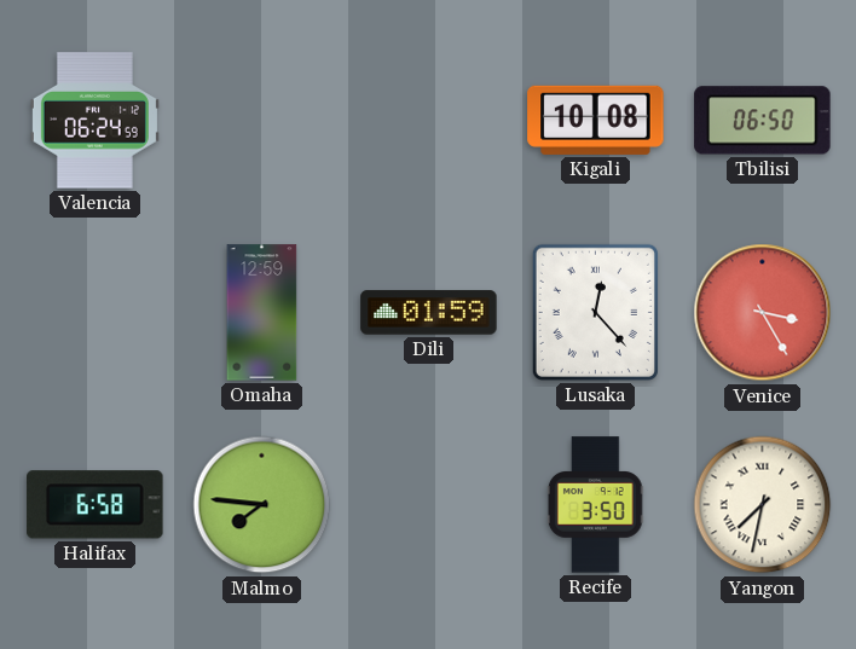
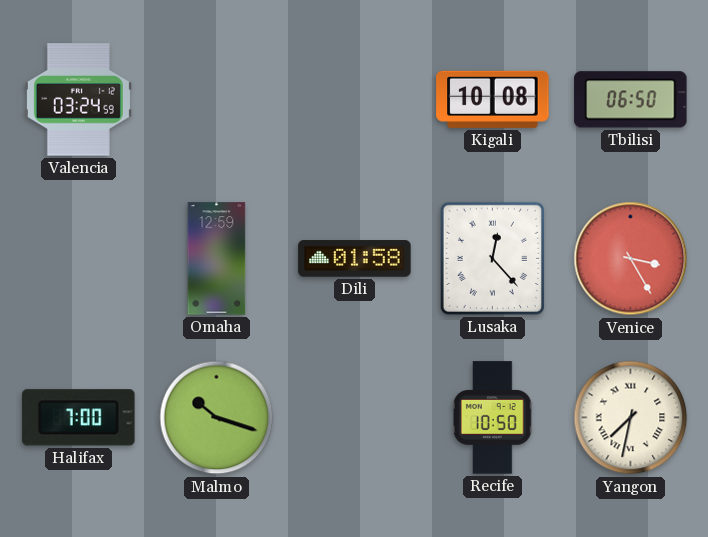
Valencia: 06:24 -> 03:24 (78, 100)
Dili: 01:59 -> 01:58 (355, 259)
Halifax: 6:58 -> 7:00 (79, 418)
Malmo: 7:46 -> 10:18 (217, 418)
Recife: 3:50 -> 10:50 (492, 418)
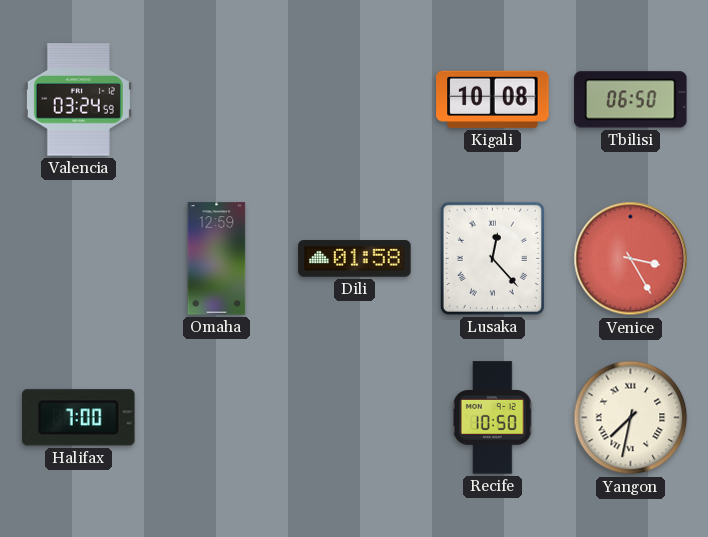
Malmo: 10:18 -> none (217, 418)
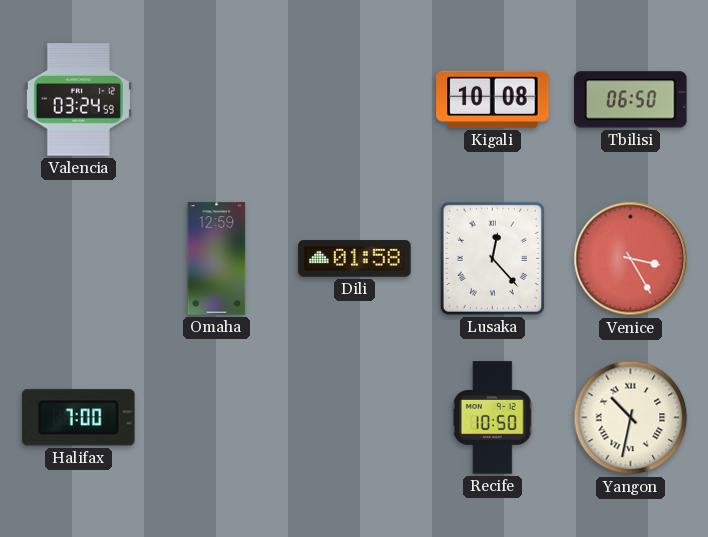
Yangon: 7:32 -> 10:32 (631, 418)
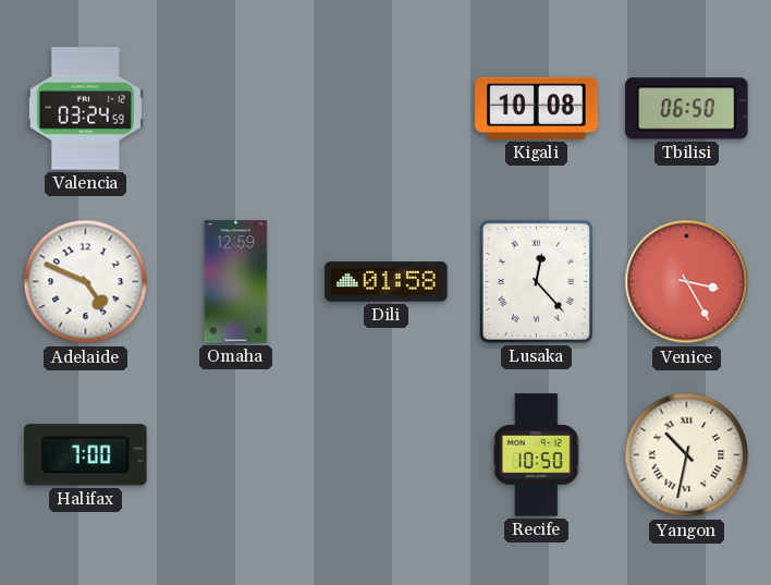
Adelaide: none -> 4:49 (86, 282)
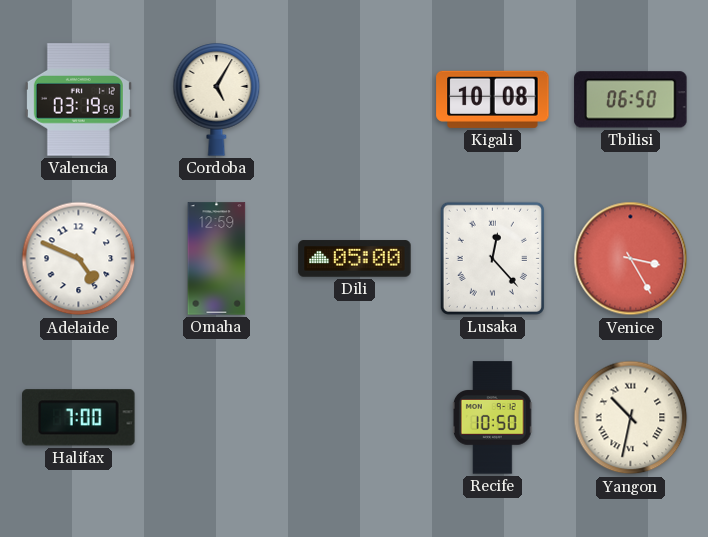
Valencia: 03:24 -> 03:19 (78, 100)
Cordoba: none -> 5:05 (217, 100)
Dili: 01:58 -> 05:00 (355, 259)
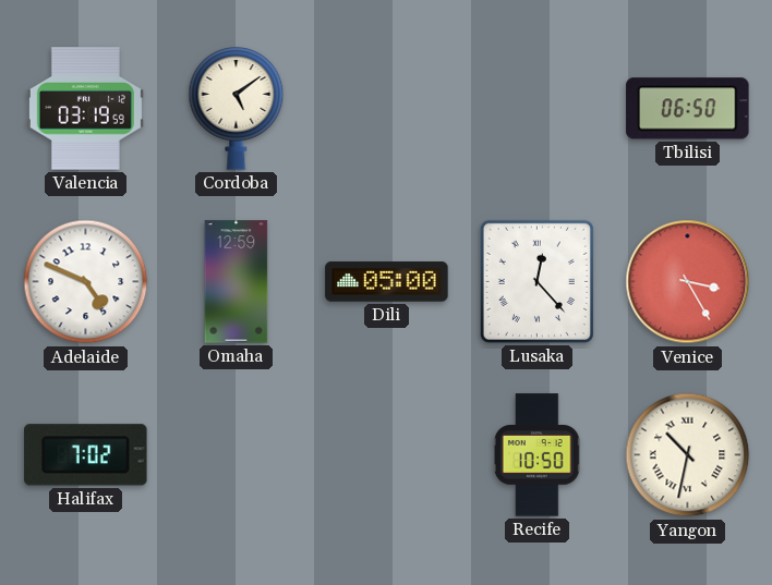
Cordoba: 5:05 -> 5:09 (237, 109)
Kigali: 10:08 -> none (493, 99)
Halifax: 7:00 -> 7:02 (86, 455)
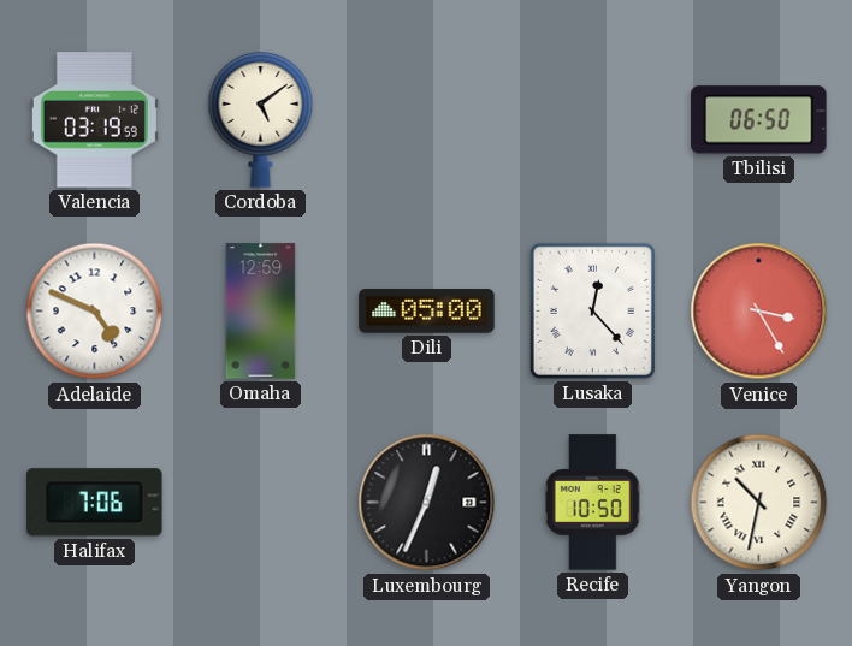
Halifax: 7:02 -> 7:06 (95, 503)
Luxembourg: none -> 12:34 (427, 503)
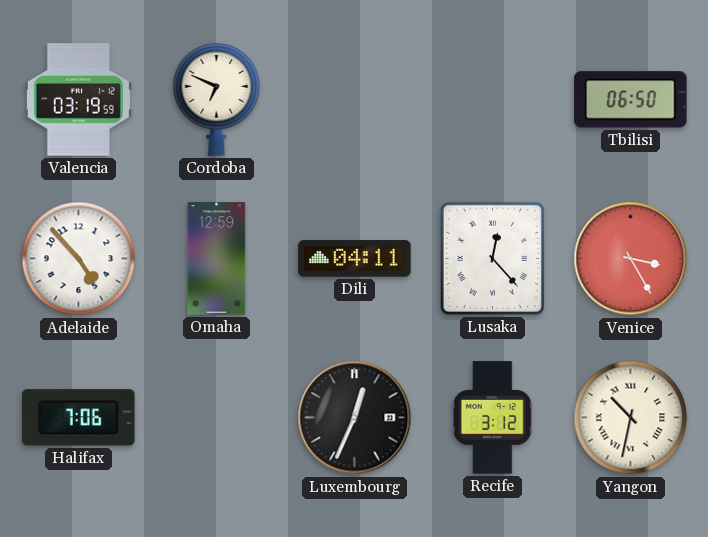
Cordoba: 5:09 -> 6:49 (217, 100)
Adelaide: 4:49 -> 4:53 (79, 259)
Dili: 05:00 -> 04:11 (355, 259)
Recife: 10:50 -> 3:12 (492, 418)
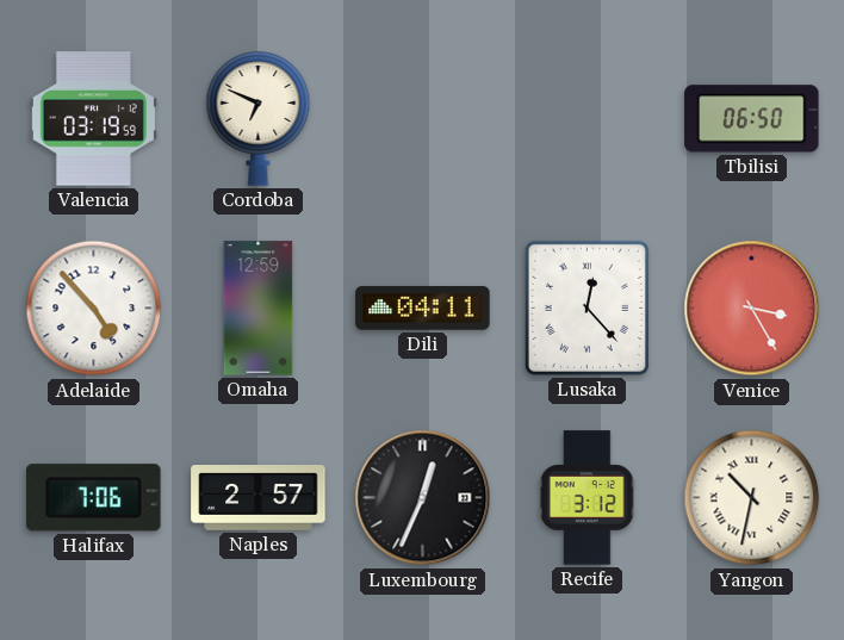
Naples: none -> 2:57 (259, 498)
